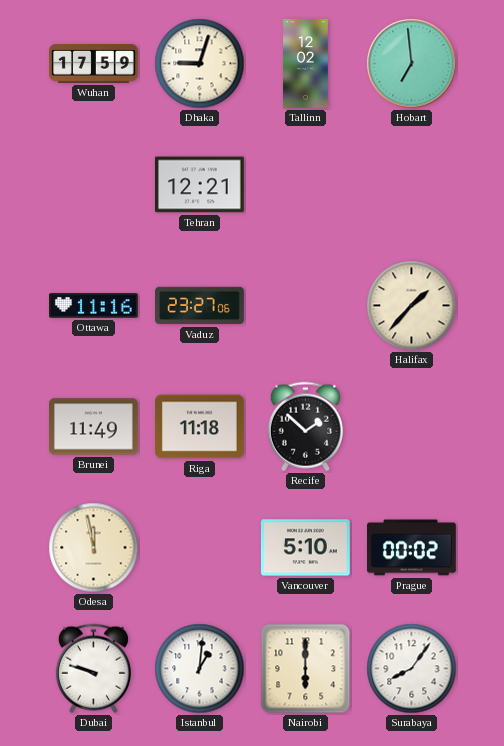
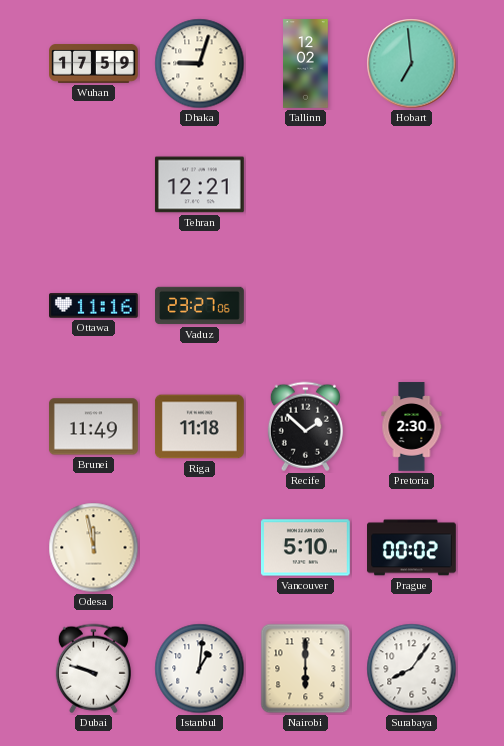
Halifax: 1:37 -> none (412, 306)
Pretoria: none -> 2:30 (412, 427)
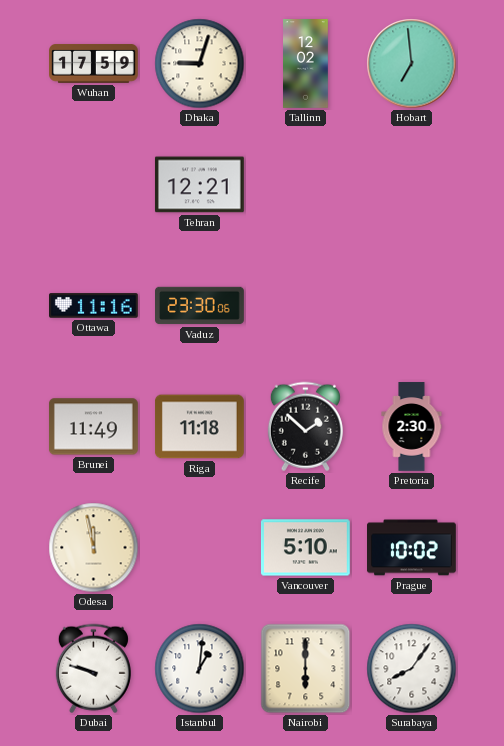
Vaduz: 23:27 -> 23:30 (200, 306)
Prague: 00:02 -> 10:02 (412, 548)
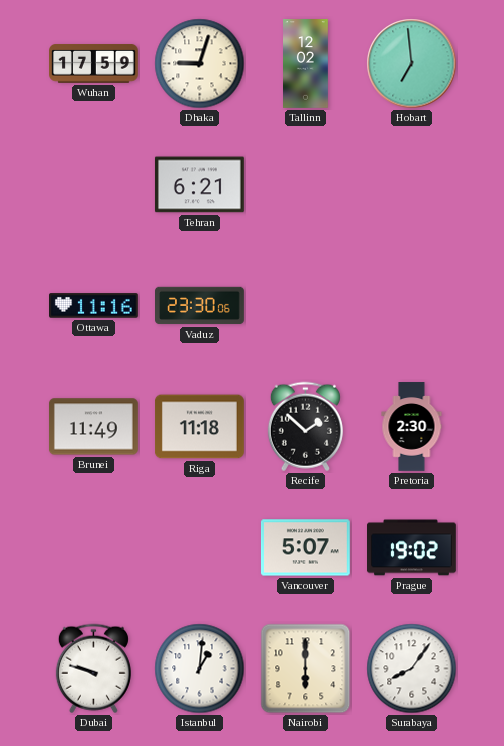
Tehran: 12:21 -> 6:21 (199, 185)
Odesa: 11:58 -> none (94, 548)
Vancouver: 5:10 -> 5:07 (305, 548)
Prague: 10:02 -> 19:02 (412, 548)
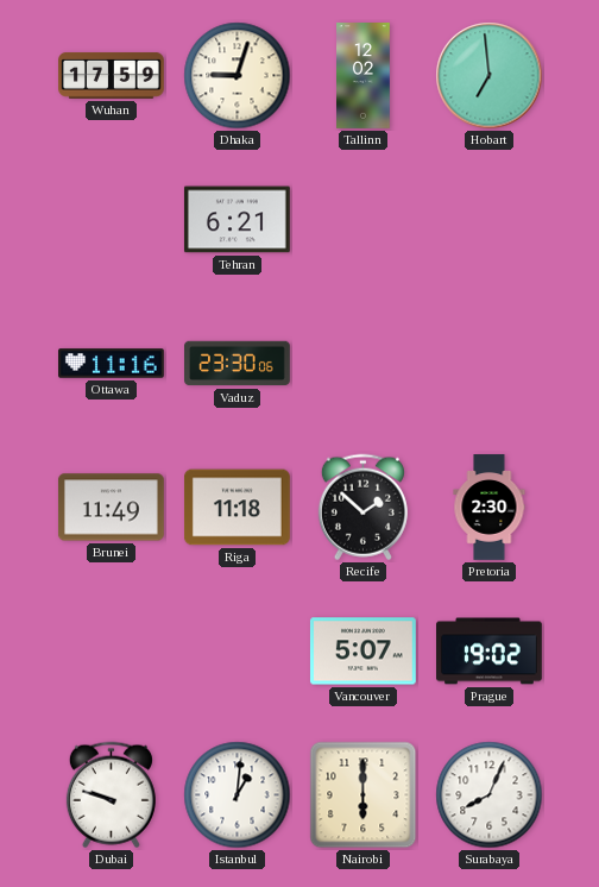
Surabaya: 8:06 -> 8:04 (490, 795)
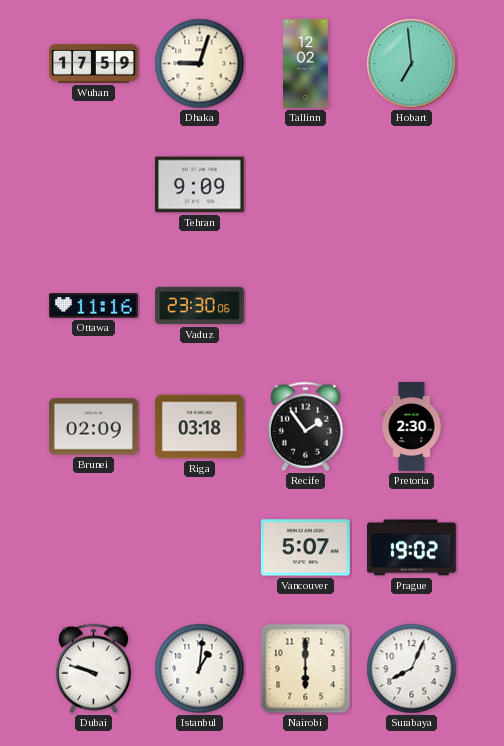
Tehran: 6:21 -> 9:09 (199, 185)
Brunei: 11:49 -> 02:09 (93, 427)
Riga: 11:18 -> 03:18 (200, 427)
Recife: 1:52 -> 1:54 (305, 427)
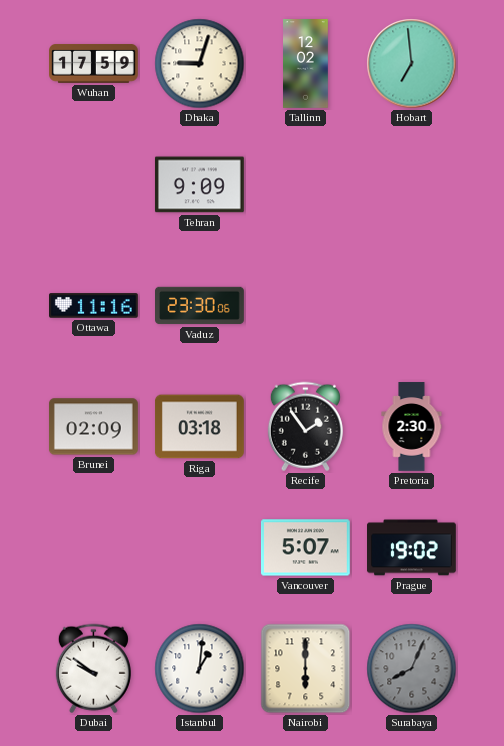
Dubai: 9:48 -> 9:51 (93, 669)
Surabaya dial: white -> grey (412, 669)
